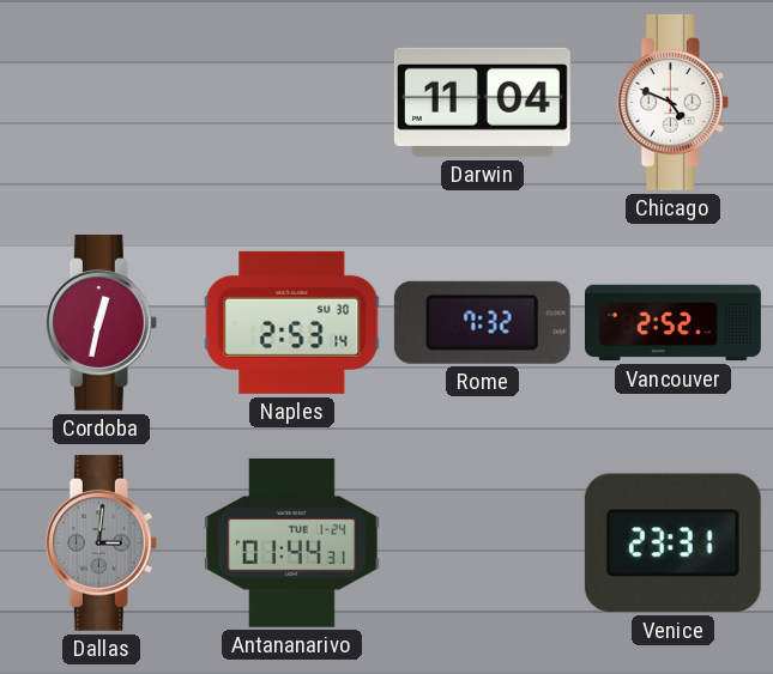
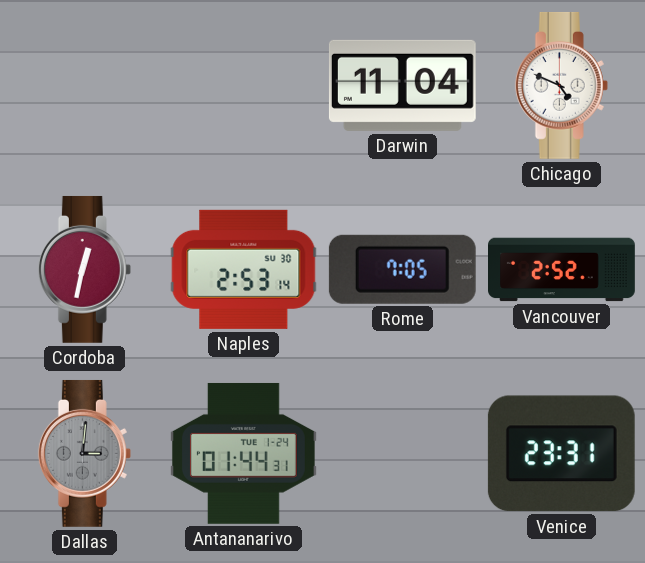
Rome: 7:32 -> 7:05 (402, 269)
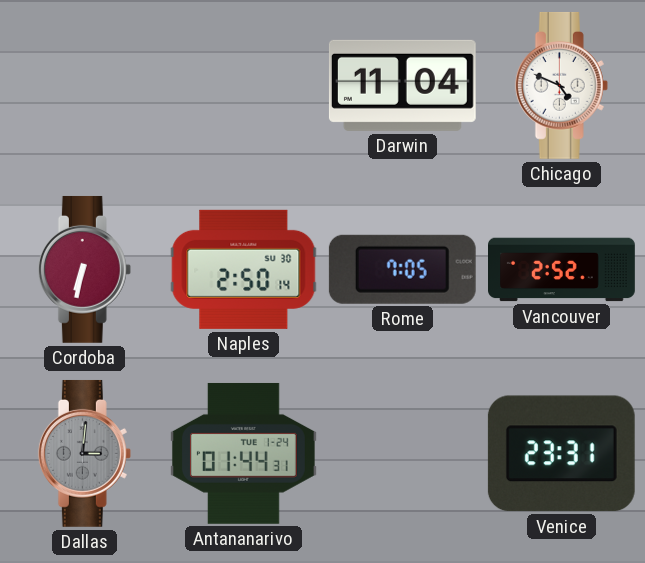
Cordoba: 12:32 -> 6:32 (84, 269)
Naples: 2:53 -> 2:50 (244, 269)
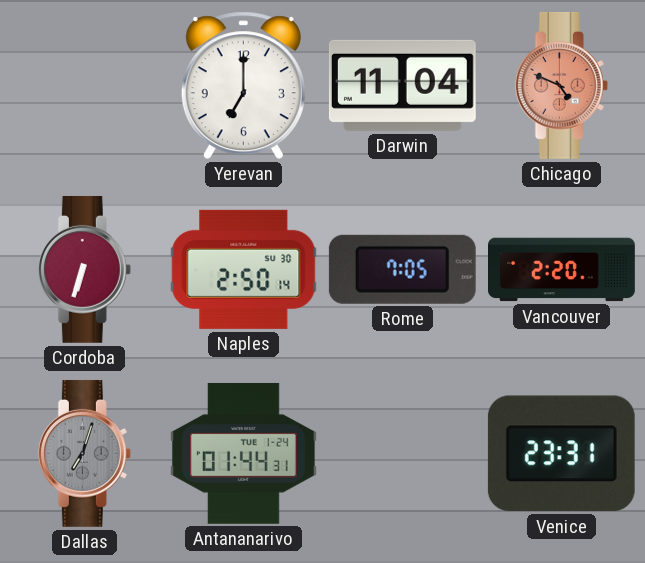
Yerevan: none -> 7:00 (243, 86)
Chicago dial: white -> salmon (561, 85)
Cordoba: 6:32 -> 6:33 (84, 269)
Vancouver: 2:52 -> 2:20 (562, 270)
Dallas: 3:01 -> 7:03 (84, 453)
